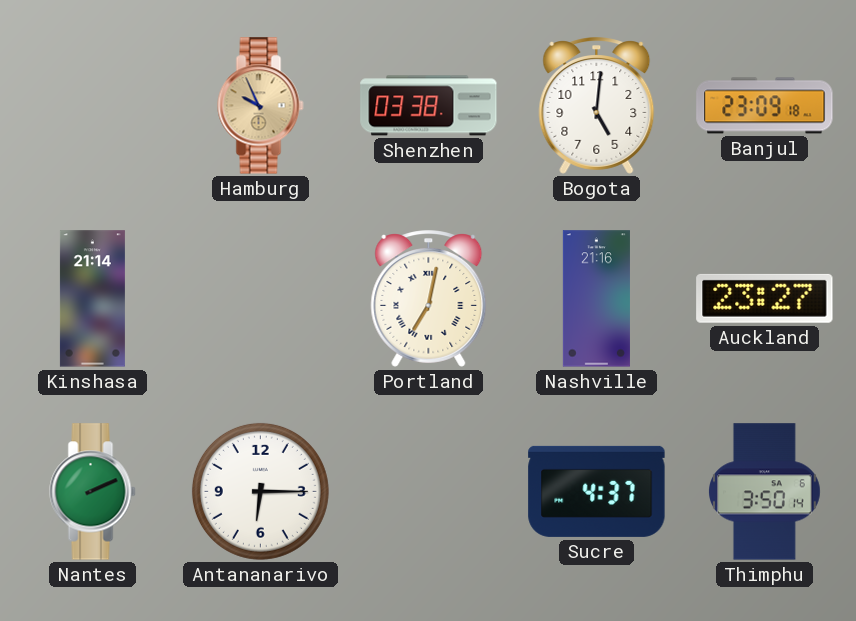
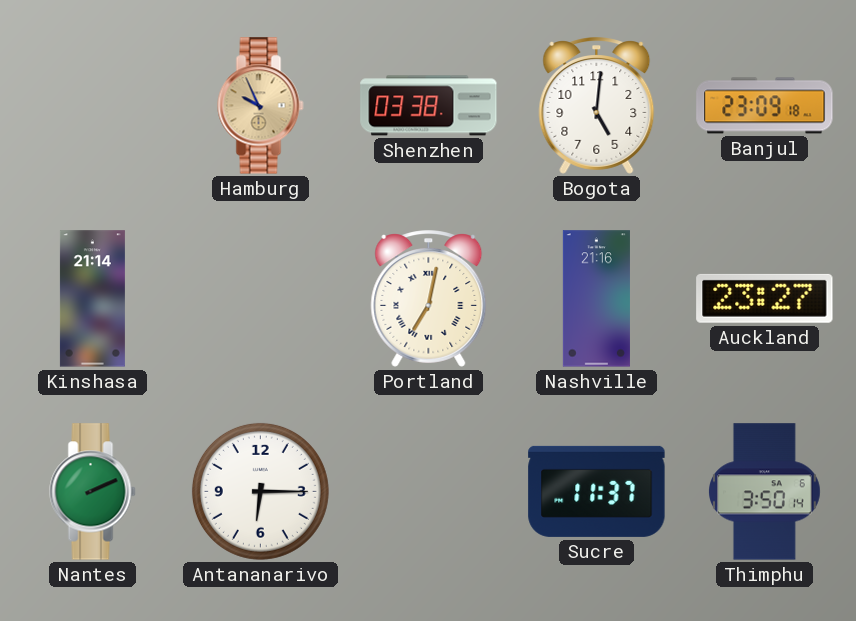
Sucre: 4:37 -> 11:37 (597, 491)
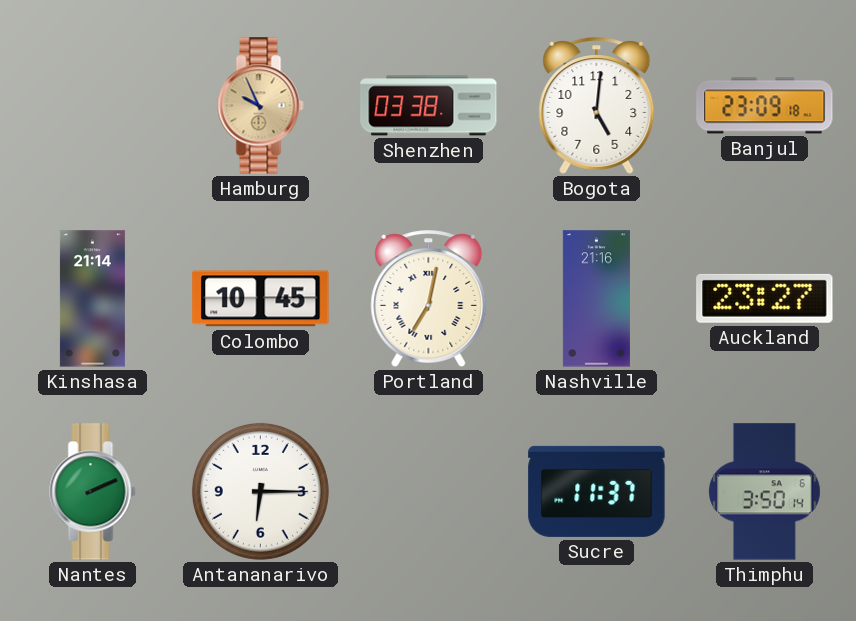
Colombo: none -> 10:45 (261, 299)
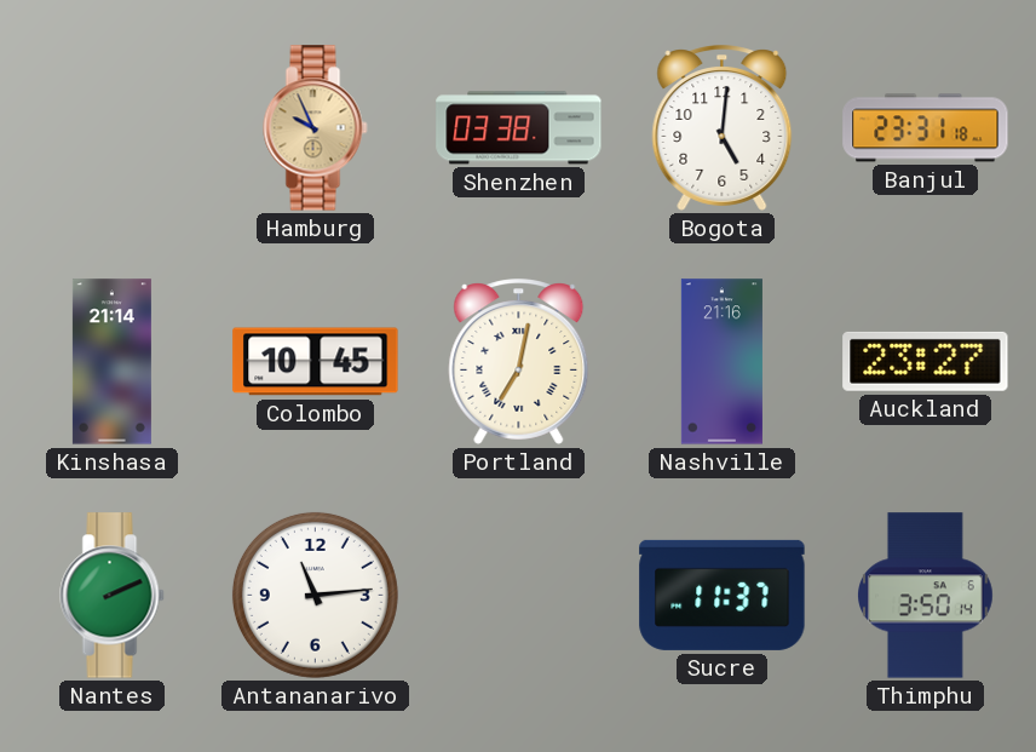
Banjul: 23:09 -> 23:31 (926, 128)
Antananarivo: 6:15 -> 11:14 (315, 595)
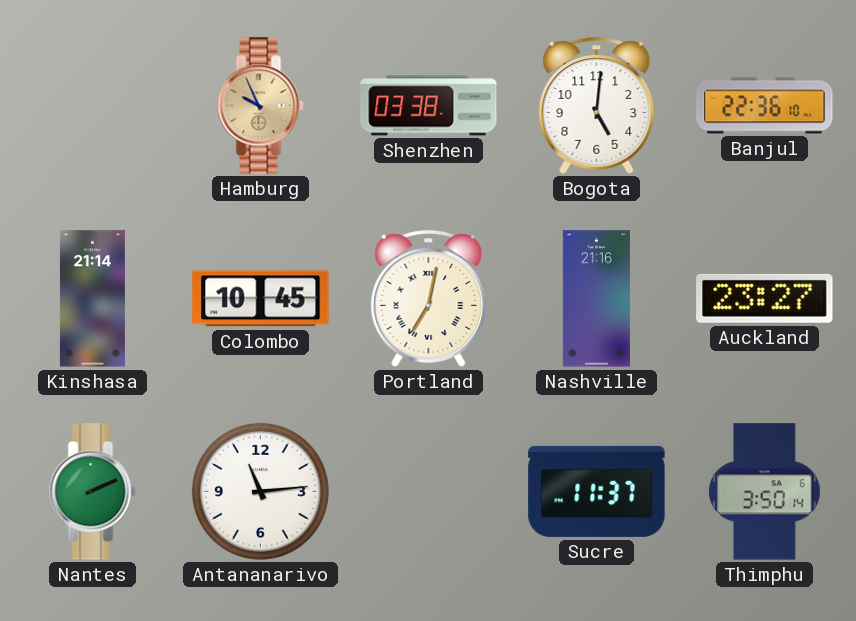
Banjul: 23:31 -> 22:36 (765, 106)
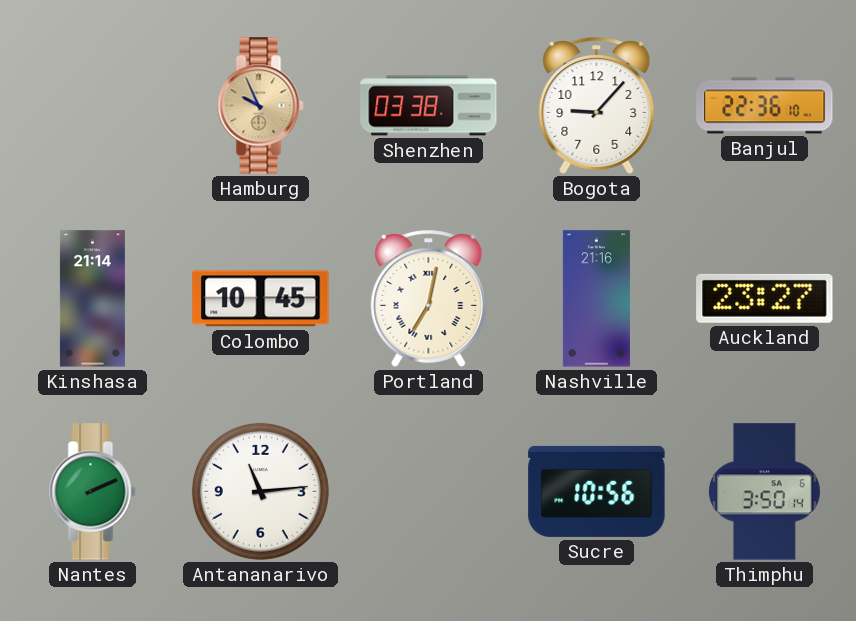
Bogota: 5:01 -> 9:07 (597, 106)
Sucre: 11:37 -> 10:56 (597, 491)
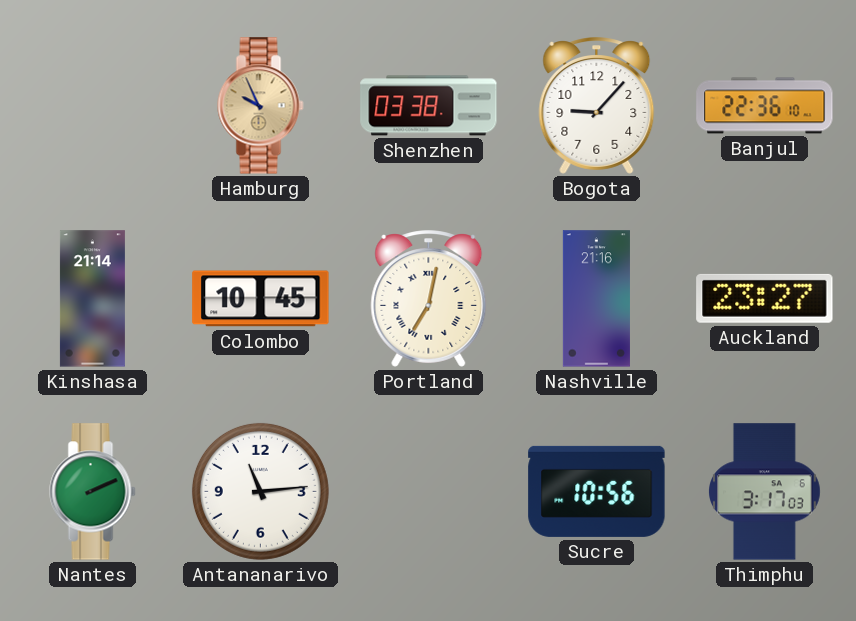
Thimphu: 3:50 -> 3:17 (765, 492)
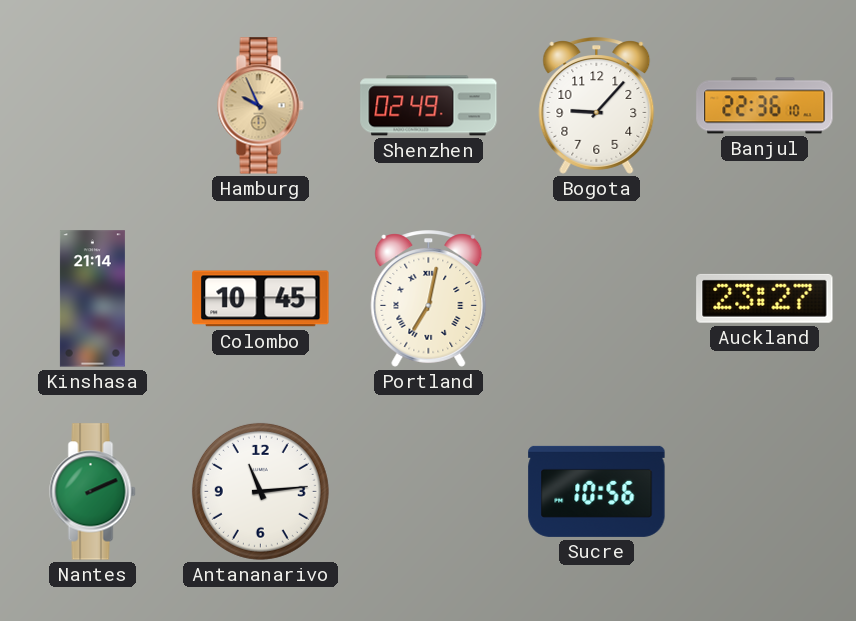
Shenzhen: 03:38 -> 02:49 (429, 106)
Nashville: 21:16 -> none (596, 299)
Thimphu: 3:17 -> none (765, 492)
